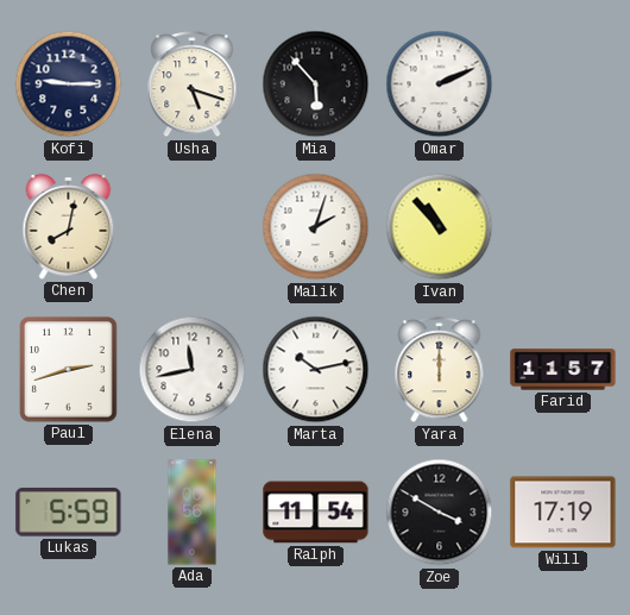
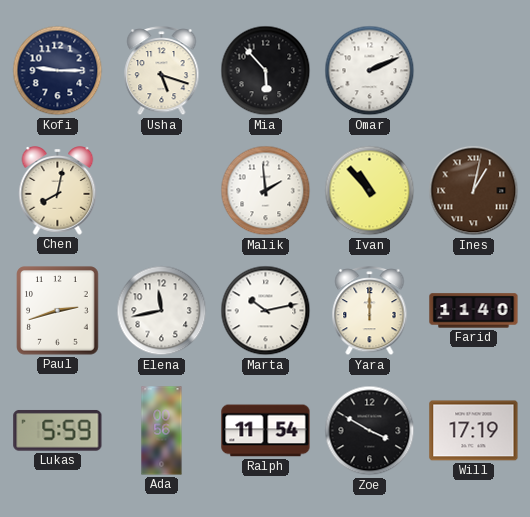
Malik: 2:03 -> 1:59 (266, 191)
Ines: none -> 1:02 (474, 191)
Farid: 11:57 -> 11:40 (474, 311)
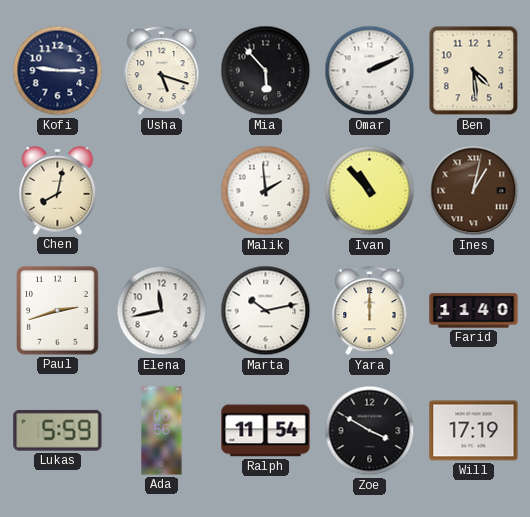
Ben: none -> 4:29 (474, 71)
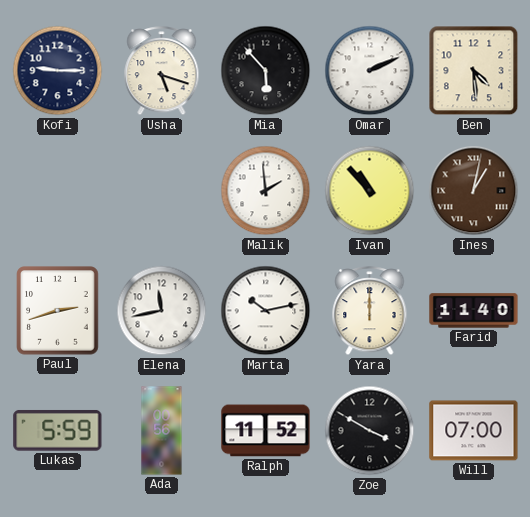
Chen: 8:02 -> none (58, 191)
Ralph: 11:54 -> 11:52 (266, 431)
Will: 17:19 -> 07:00 (474, 431)
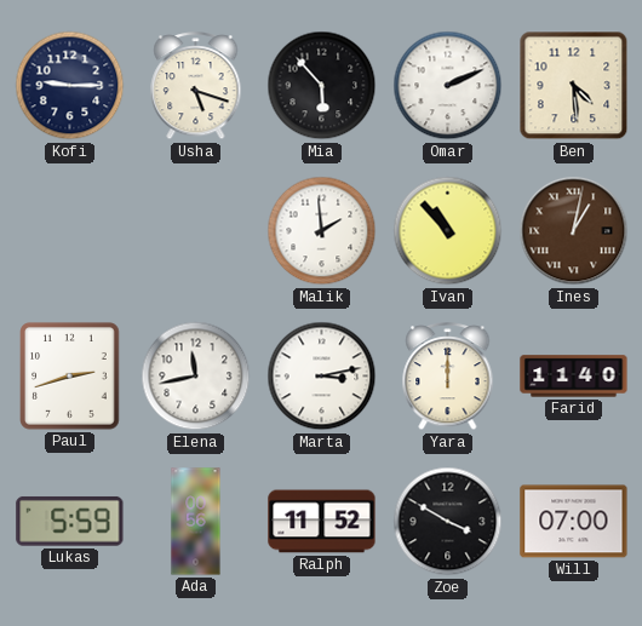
Marta: 10:13 -> 3:13 (322, 377)
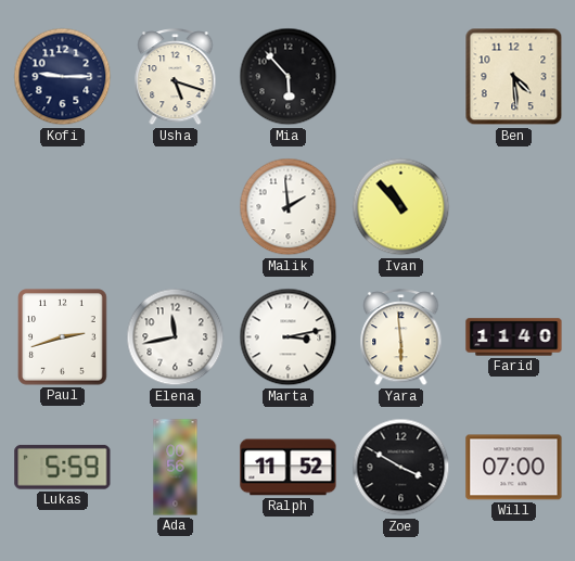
Omar: 2:11 -> none (448, 86)
Ines: 1:02 -> none (574, 231)
Yara: 12:00 -> 5:59 (401, 337)
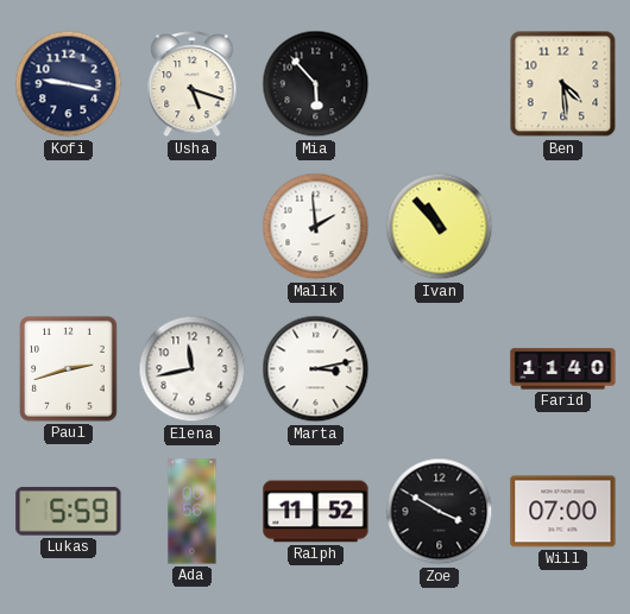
Kofi: 9:15 -> 9:17 (69, 84)
Yara: 5:59 -> none (401, 337)
